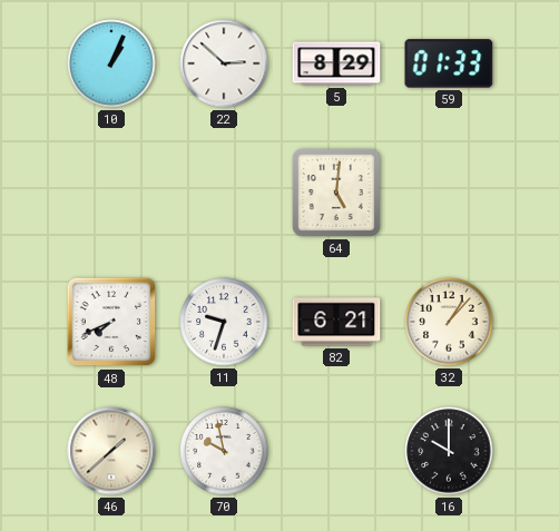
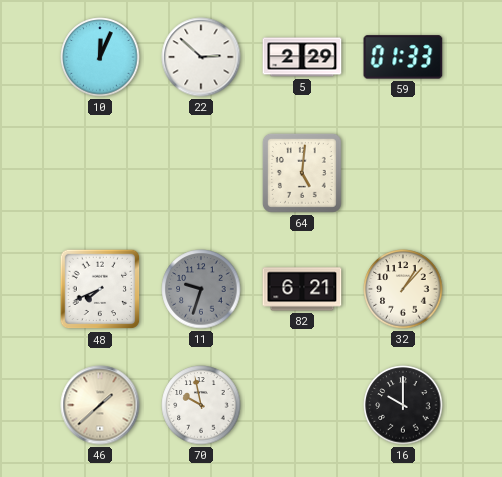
10: 1:04 -> 12:04 (100, 57)
5: 8:29 -> 2:29 (302, 57)
11 dial: white -> grey (201, 289)
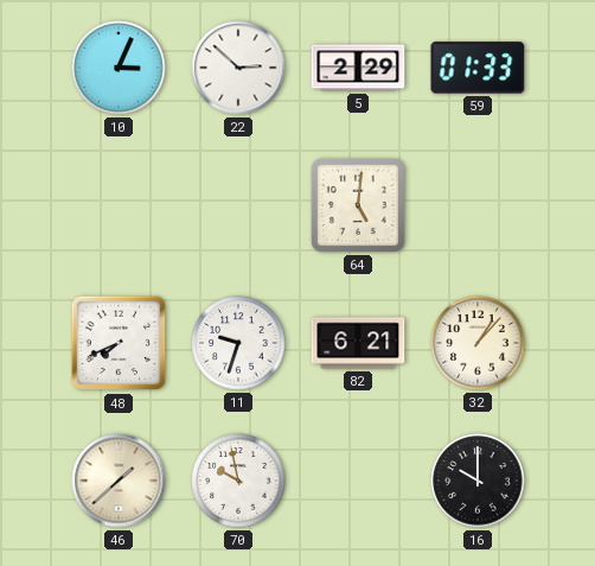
10: 12:04 -> 3:04 (119, 68)
11 dial: grey -> white (238, 343)
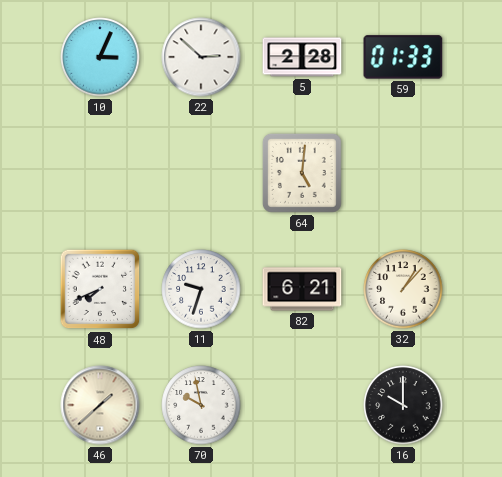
5: 2:29 -> 2:28 (302, 57)
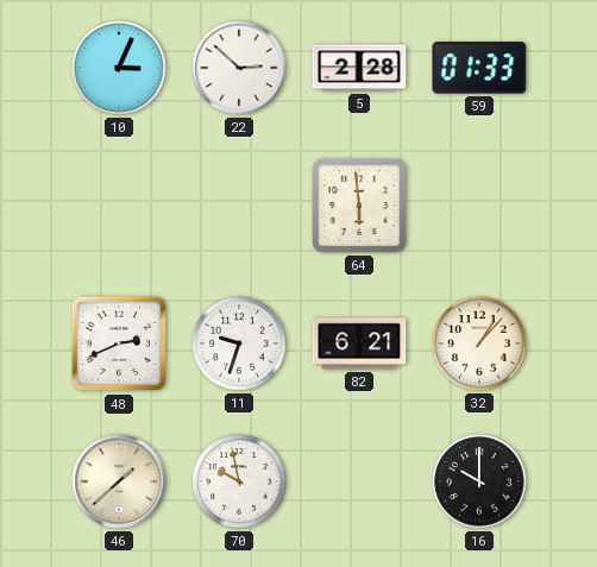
64: 5:01 -> 5:59 (359, 206)
48: 7:41 -> 2:41 (119, 344)
